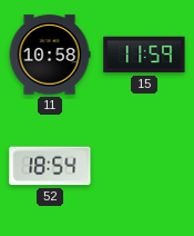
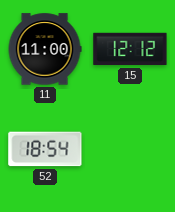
11: 10:58 -> 11:00 (45, 49)
15: 11:59 -> 12:12 (130, 49)
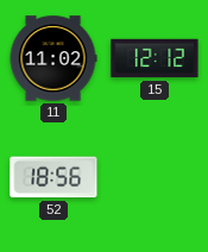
11: 11:00 -> 11:02 (53, 58)
52: 18:54 -> 18:56 (53, 177)
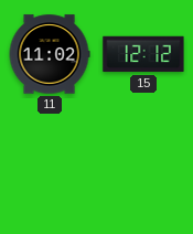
52: 18:56 -> none (53, 177)
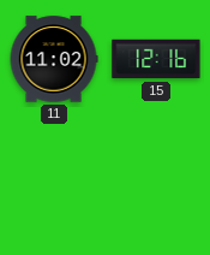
15: 12:12 -> 12:16 (156, 59)
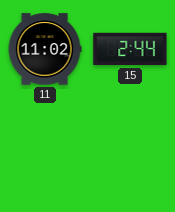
15: 12:16 -> 2:44 (130, 49)
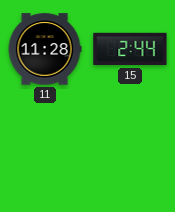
11: 11:02 -> 11:28 (45, 49)
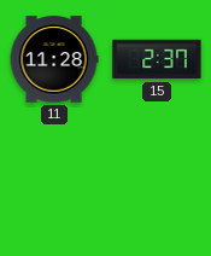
15: 2:44 -> 2:37 (157, 59)
